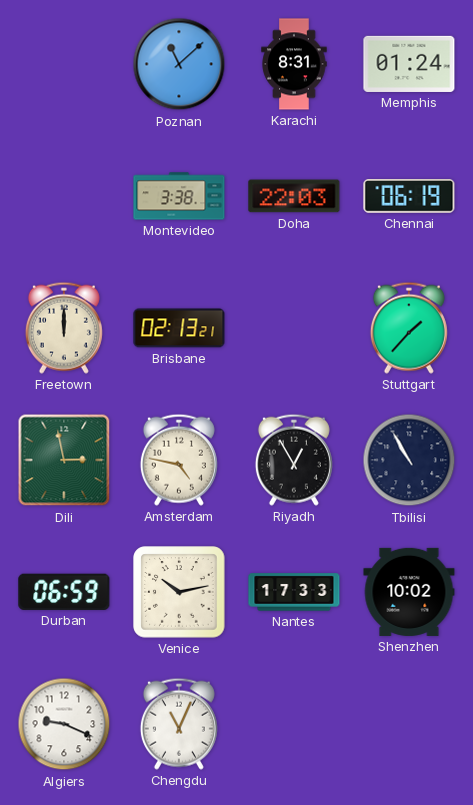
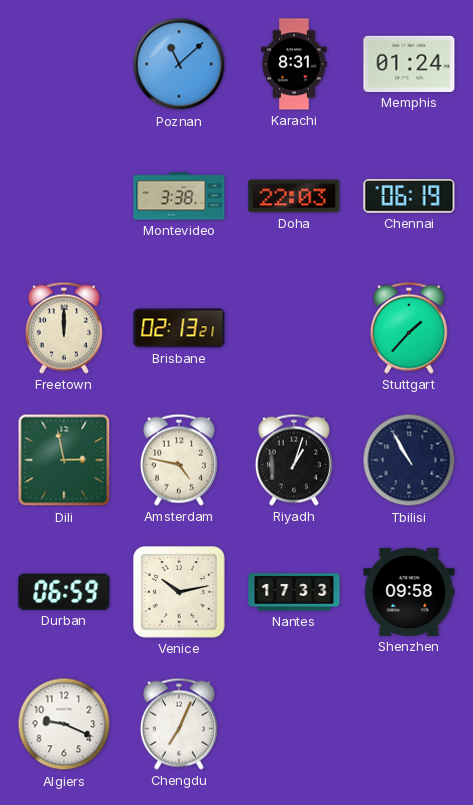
Riyadh: 12:55 -> 1:03 (294, 460)
Shenzhen: 10:02 -> 09:58 (409, 592)
Chengdu: 11:04 -> 7:04 (179, 724)
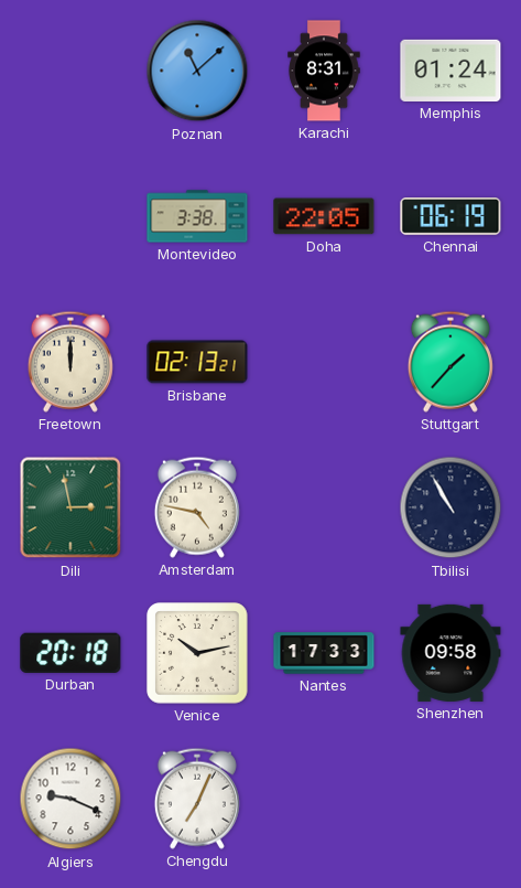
Doha: 22:03 -> 22:05 (324, 216)
Riyadh: 1:03 -> none (294, 460)
Durban: 06:59 -> 20:18 (70, 653)
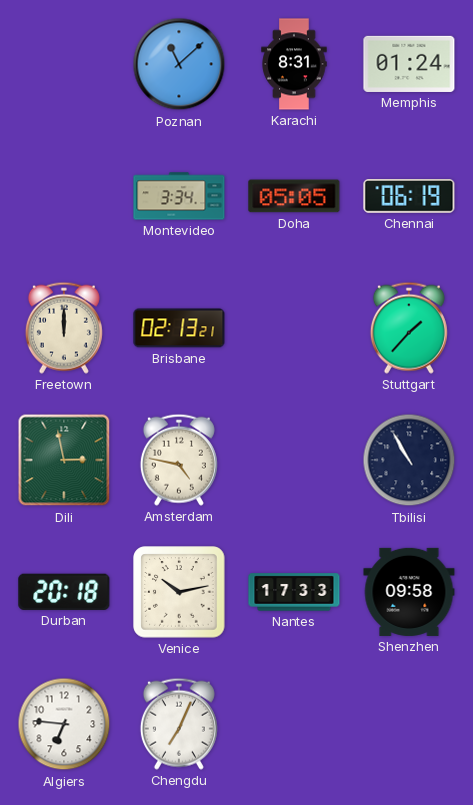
Montevideo: 3:38 -> 3:34 (179, 196)
Doha: 22:05 -> 05:05 (294, 196)
Algiers: 9:19 -> 6:46 (64, 724)
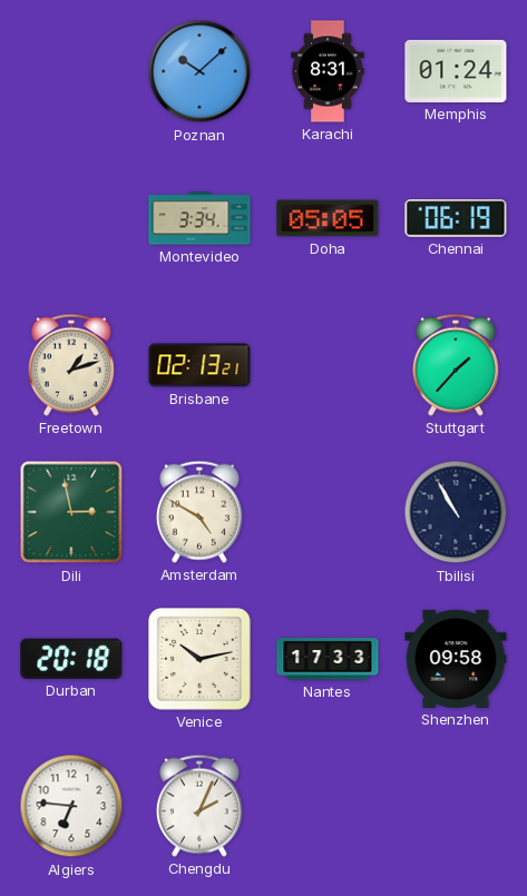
Poznan: 11:08 -> 10:08 (199, 71)
Freetown: 12:00 -> 1:12 (71, 365)
Amsterdam: 4:47 -> 4:50 (199, 512)
Chengdu: 7:04 -> 2:04 (199, 806)
